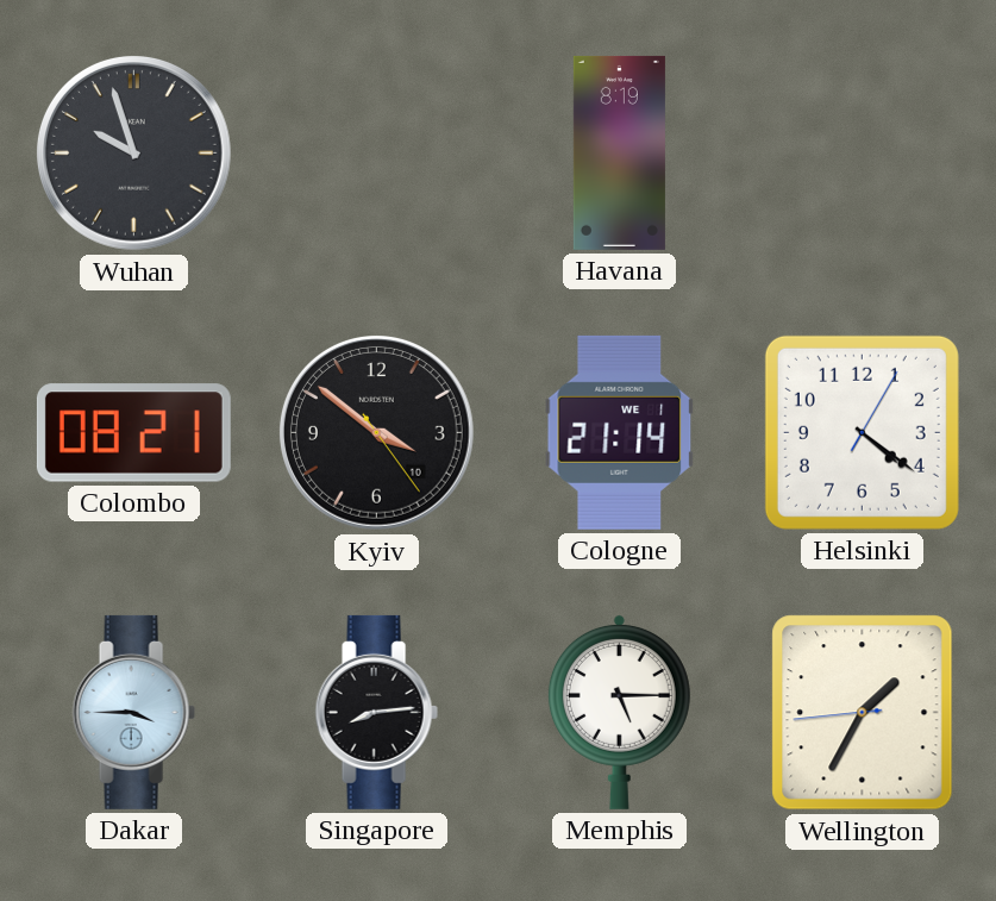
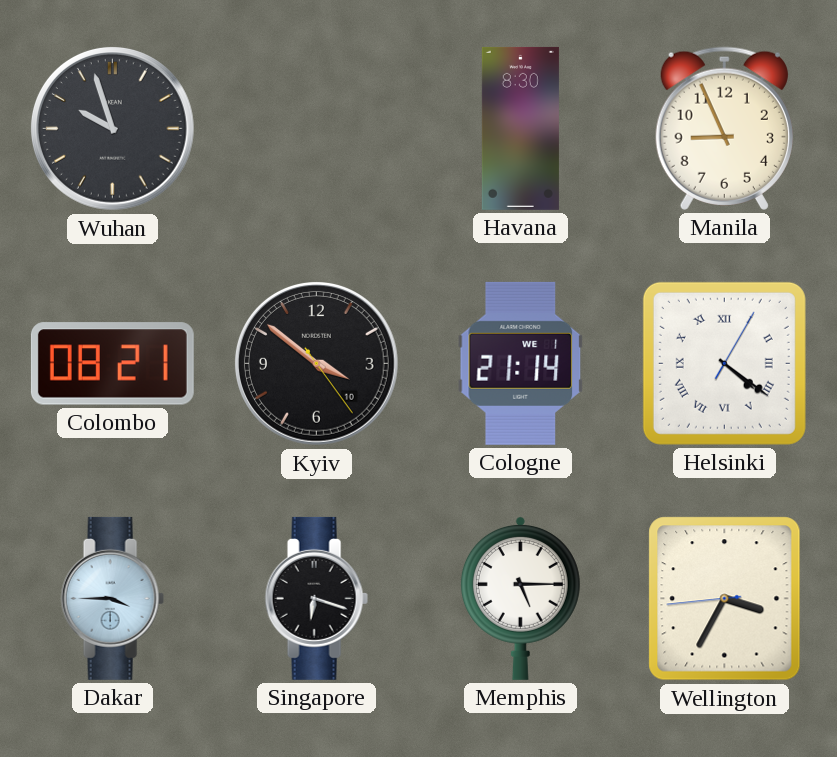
Havana: 8:19 -> 8:30 (520, 128)
Manila: none -> 8:56 (724, 128)
Helsinki numerals: Arabic -> Roman (724, 363)
Singapore: 8:14 -> 6:18 (316, 598)
Wellington: 1:34 -> 3:34 (725, 599)
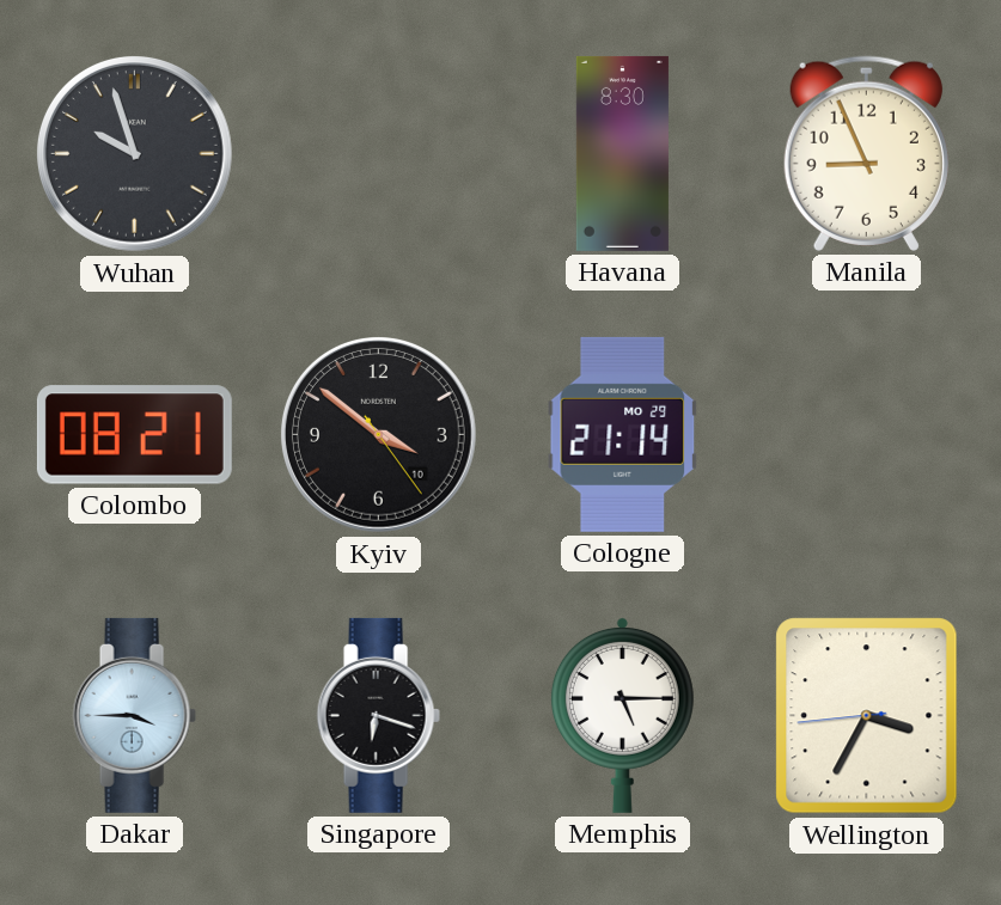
Cologne date: WE 1 -> MO 29 (623, 434)
Helsinki: 4:21 -> none (724, 363)
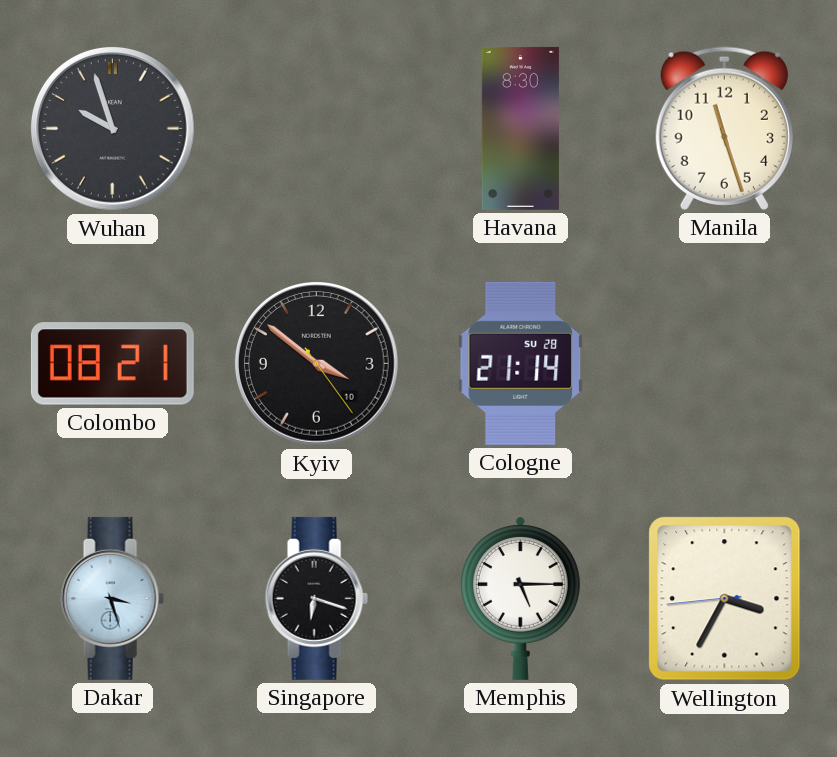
Manila: 8:56 -> 11:27 (724, 128)
Cologne date: MO 29 -> SU 28 (521, 363)
Dakar: 3:45 -> 3:27 (112, 598)
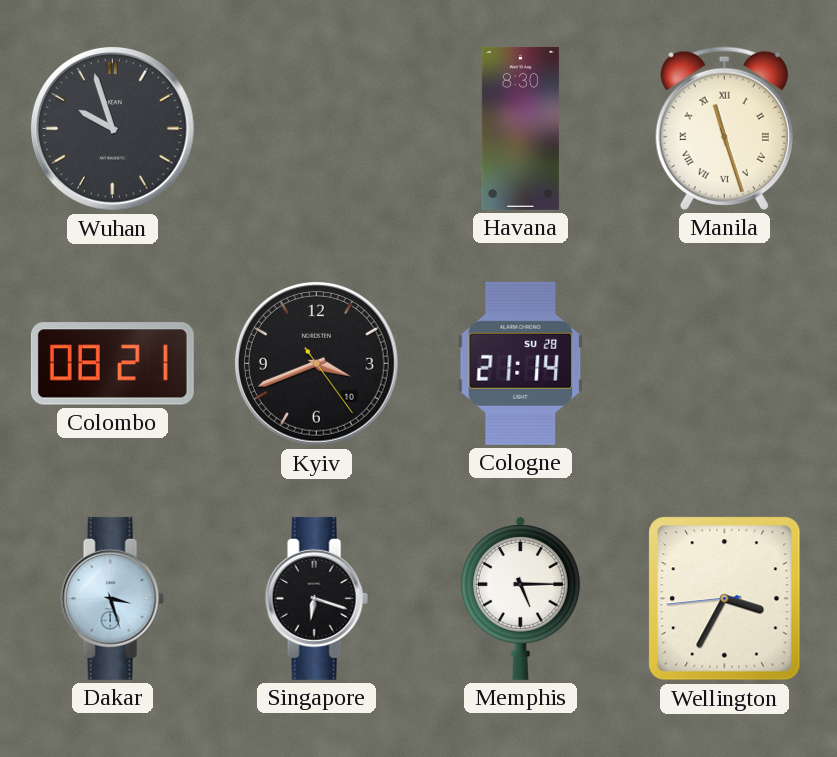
Manila numerals: Arabic -> Roman (724, 128)
Kyiv: 3:51 -> 3:41 (317, 364)
